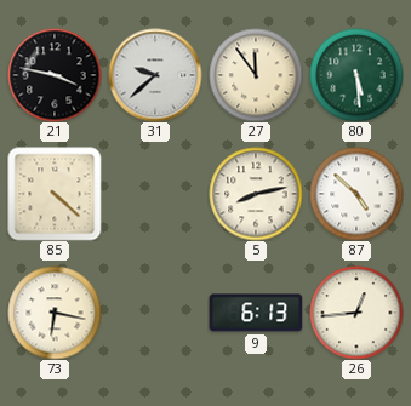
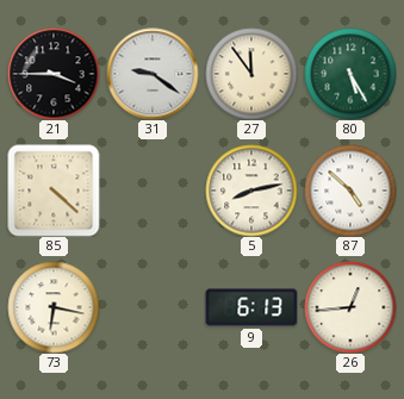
21: 3:47 -> 3:45 (54, 74)
31: 9:38 -> 9:21 (153, 74)
80: 5:29 -> 5:25 (350, 74)
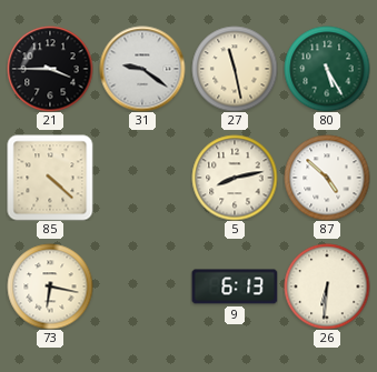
27: 11:54 -> 11:28 (235, 69)
26: 12:44 -> 6:31 (327, 286)
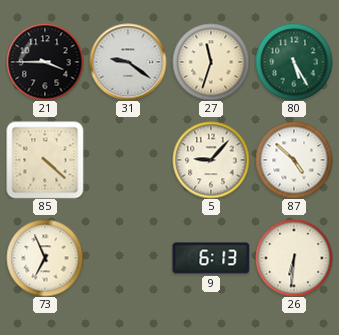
27: 11:28 -> 11:33 (211, 62)
5: 8:13 -> 9:07 (211, 160)
73: 6:17 -> 6:56 (45, 258)
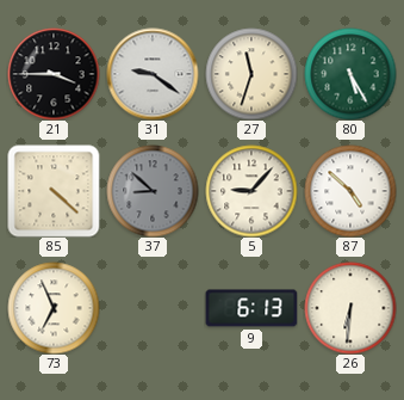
37: none -> 8:52 (153, 191)
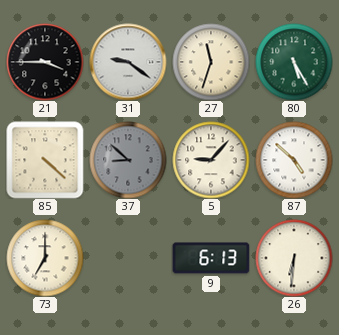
73: 6:56 -> 7:00 (45, 258)
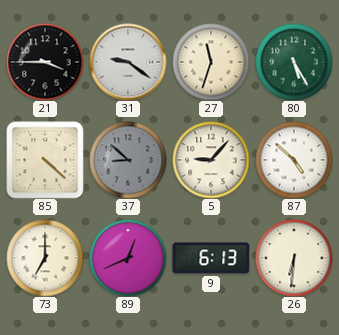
89: none -> 12:41 (128, 258)
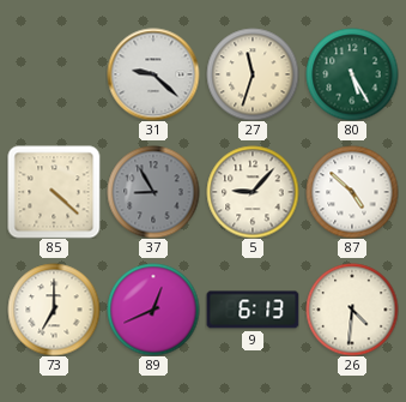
21: 3:45 -> none (45, 62)
31: 9:21 -> 9:22 (153, 74)
37: 8:52 -> 8:55 (153, 192)
26: 6:31 -> 4:31 (352, 310)
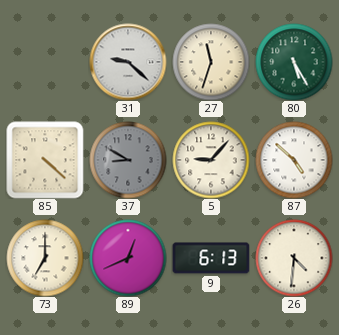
37: 8:55 -> 8:50 (128, 160)
